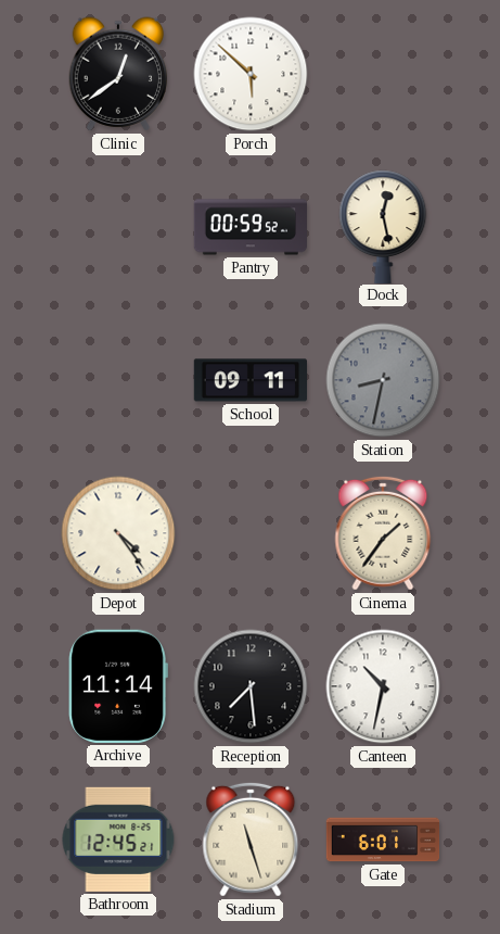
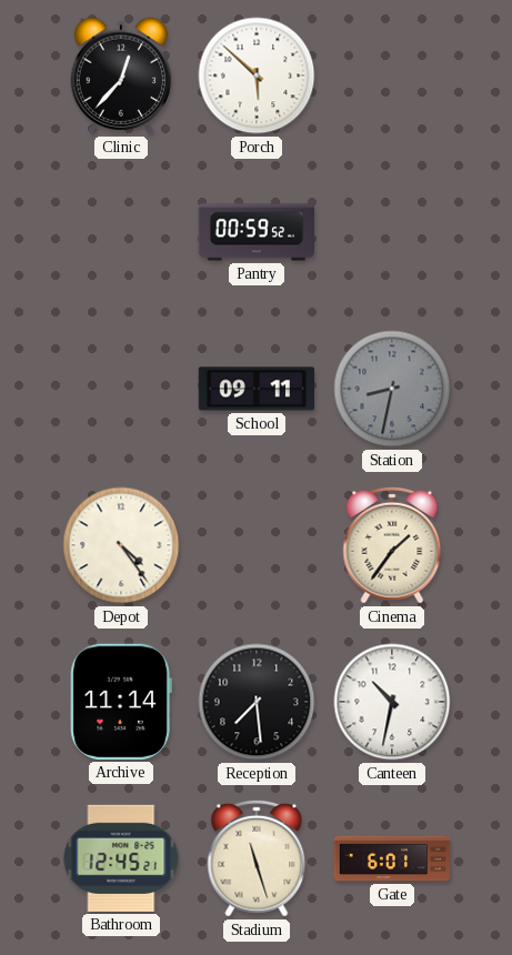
Clinic: 12:39 -> 12:37 (121, 76)
Dock: 12:28 -> none (383, 226)
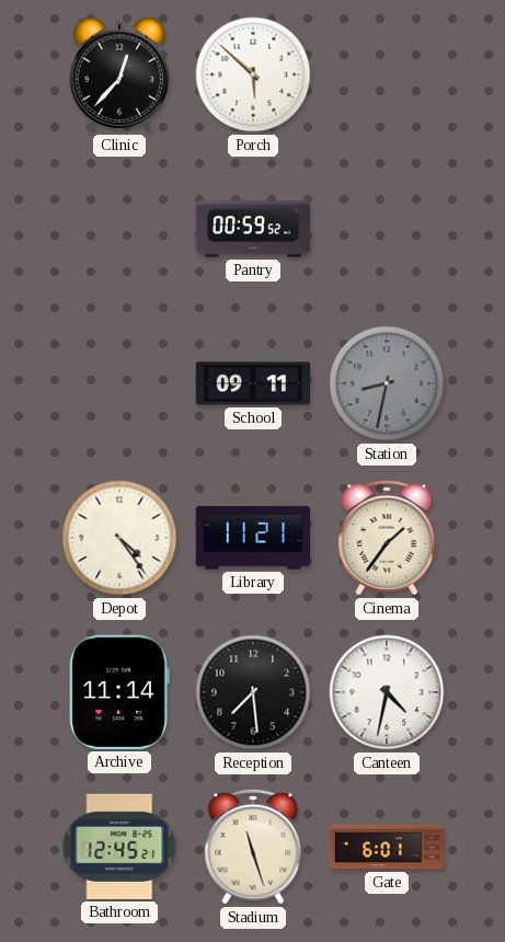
Library: none -> 11:21 (253, 538)
Canteen: 10:32 -> 4:32 (387, 692)
